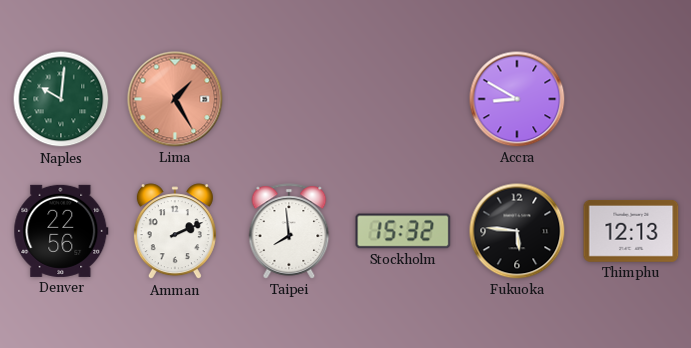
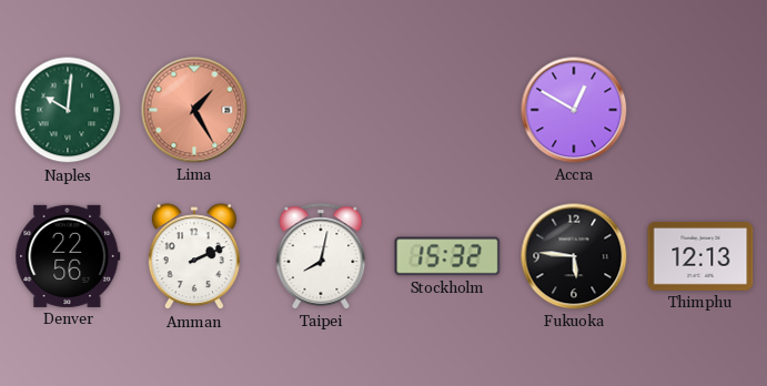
Accra: 8:50 -> 12:50 (574, 110)
Taipei: 7:59 -> 8:02 (321, 256)
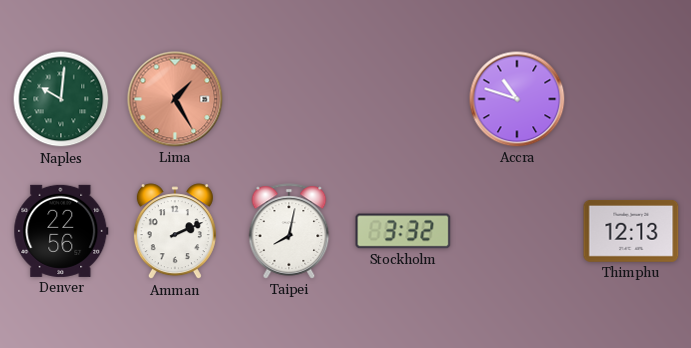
Accra: 12:50 -> 10:48 (517, 99)
Stockholm: 15:32 -> 3:32 (403, 231)
Fukuoka: 5:46 -> none (574, 256)
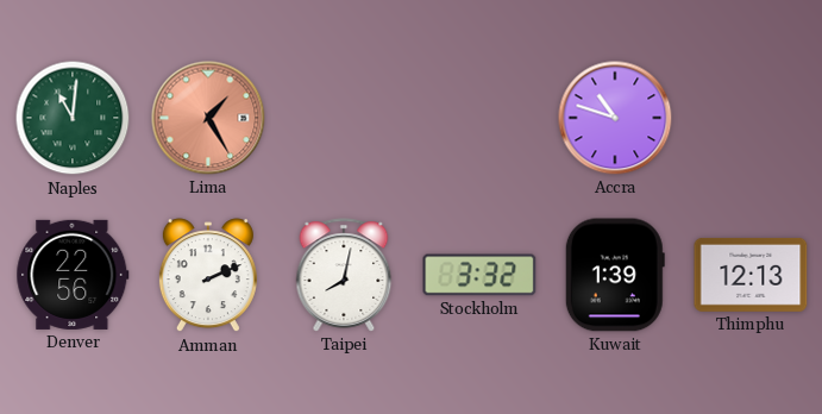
Naples: 10:01 -> 11:01 (73, 118)
Kuwait: none -> 1:39 (615, 275)
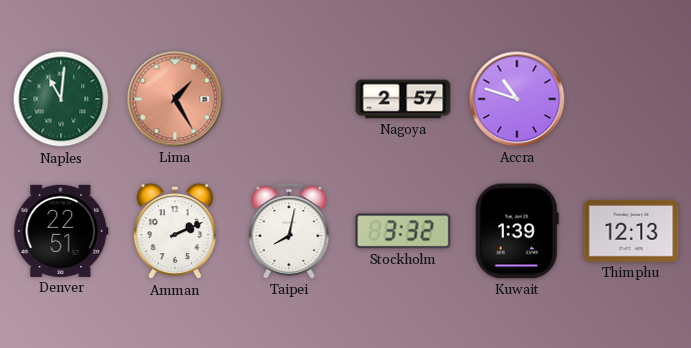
Nagoya: none -> 2:57 (403, 99)
Denver: 22:56 -> 22:51 (61, 231)
